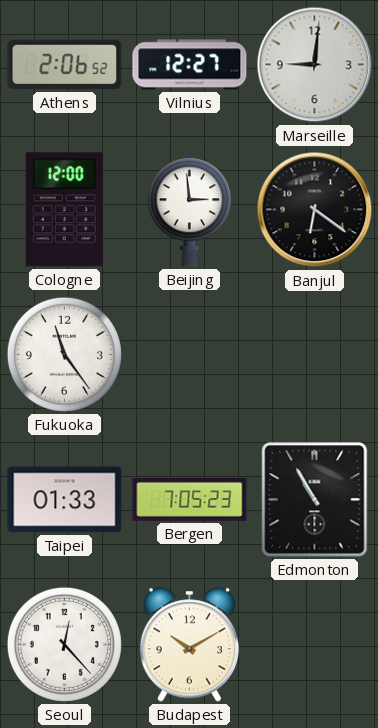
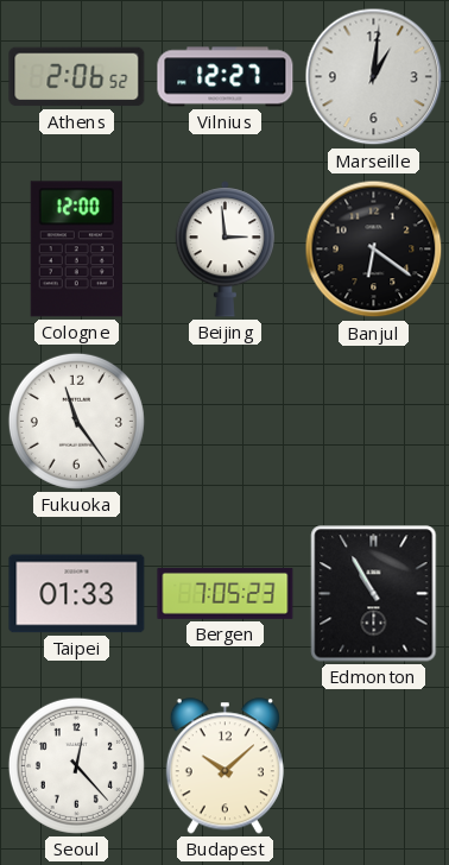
Marseille: 9:01 -> 1:01 (374, 77)
Budapest: 10:10 -> 10:08 (224, 766)
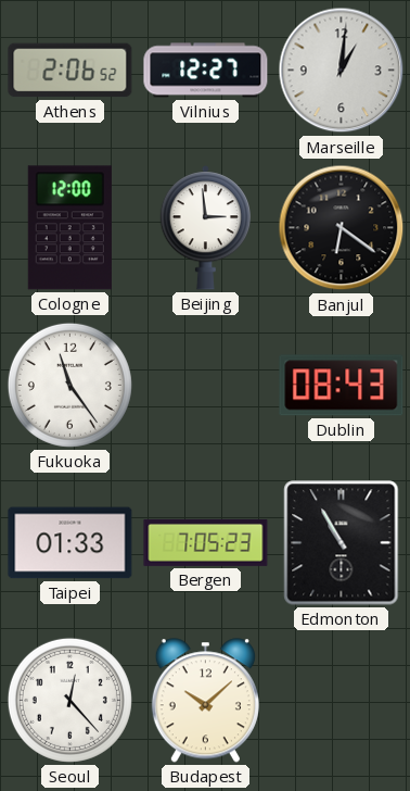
Dublin: none -> 08:43 (342, 386)
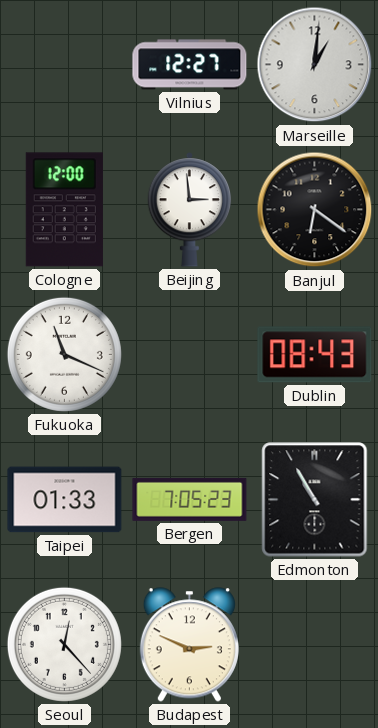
Athens: 2:06 -> none (71, 71)
Fukuoka: 11:24 -> 11:19 (64, 354)
Budapest: 10:08 -> 2:49 (189, 645)
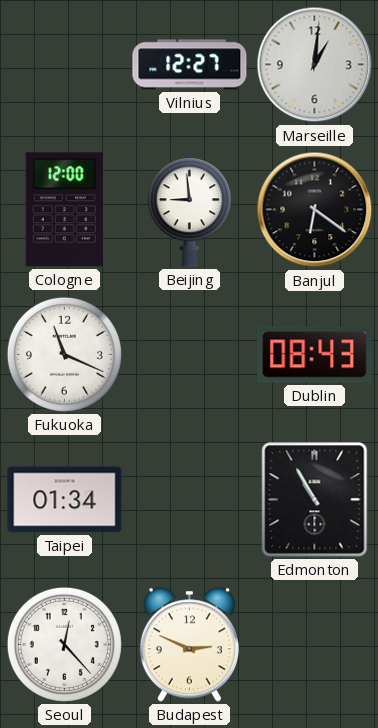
Beijing: 2:59 -> 8:59 (189, 210)
Taipei: 01:33 -> 01:34 (65, 500)
Bergen: 7:05 -> none (190, 499)
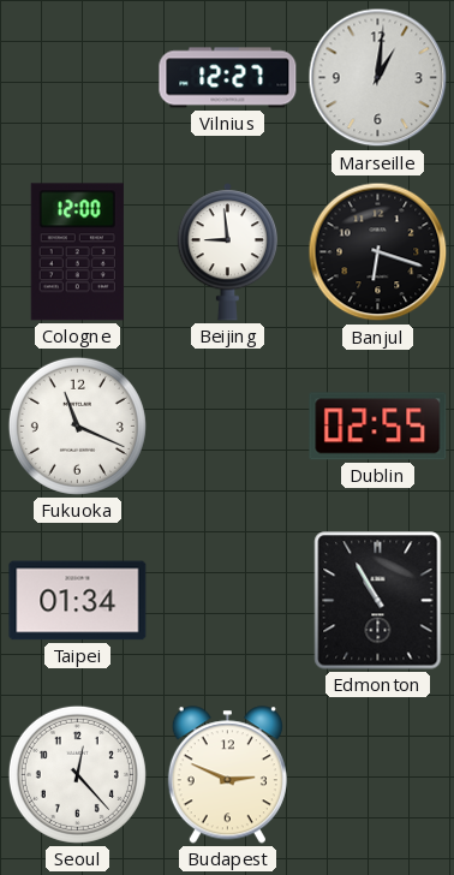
Banjul: 6:21 -> 6:18 (378, 252)
Dublin: 08:43 -> 02:55 (378, 427)
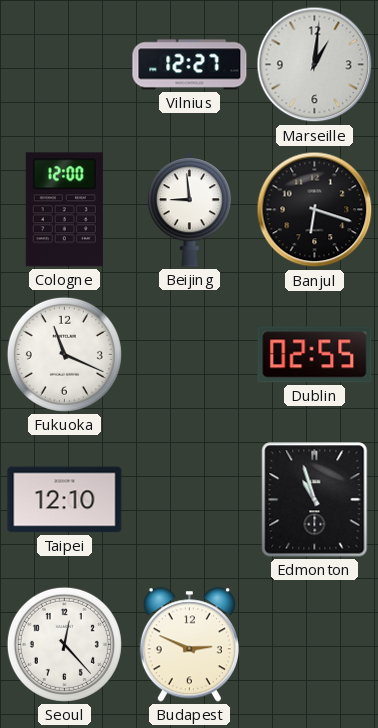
Taipei: 01:34 -> 12:10 (65, 500)
Edmonton: 10:55 -> 10:57 (315, 500)
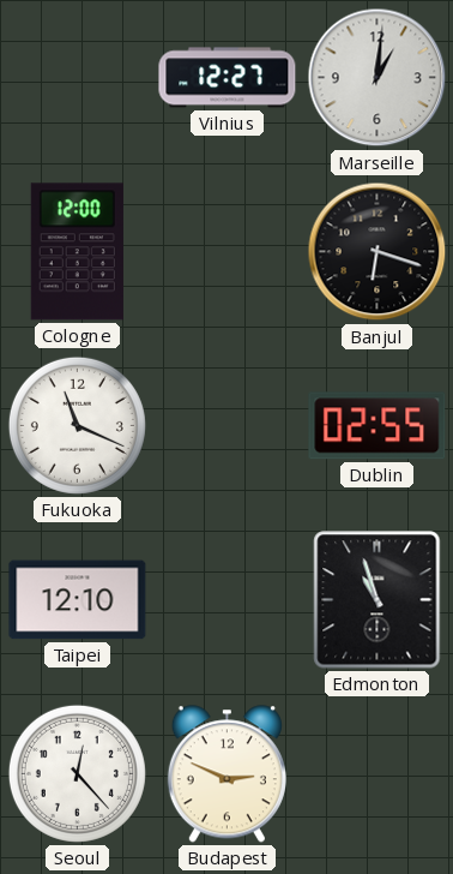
Beijing: 8:59 -> none (189, 210)
